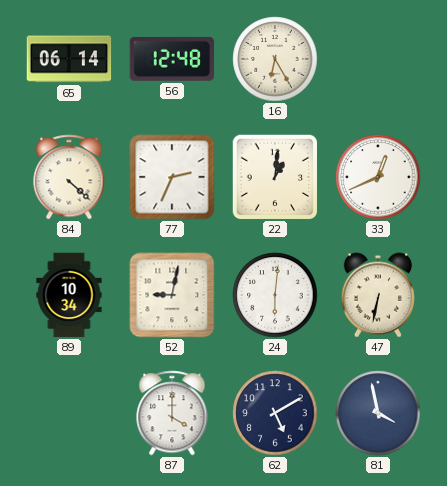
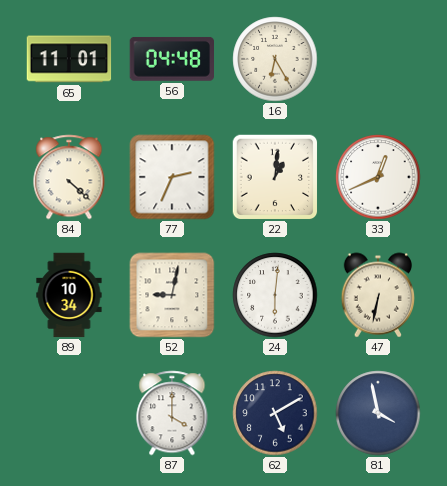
65: 06:14 -> 11:01 (69, 59)
56: 12:48 -> 04:48 (171, 59)
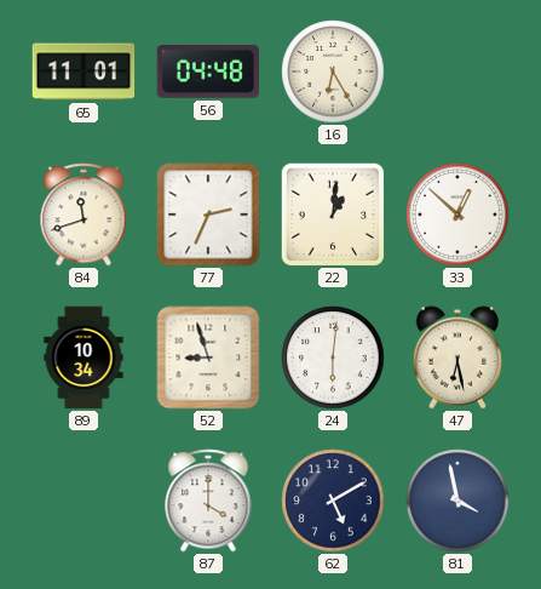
84: 4:22 -> 11:42 (84, 215)
33: 12:41 -> 12:52 (457, 215)
52: 9:02 -> 8:57 (208, 358)
47: 6:32 -> 6:28 (457, 358)
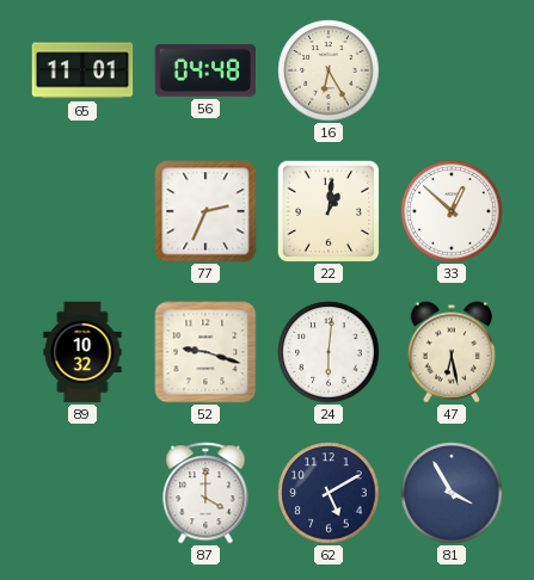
84: 11:42 -> none (84, 215)
89: 10:34 -> 10:32 (82, 352)
52: 8:57 -> 9:18 (205, 352)
81: 3:58 -> 3:55 (452, 493)
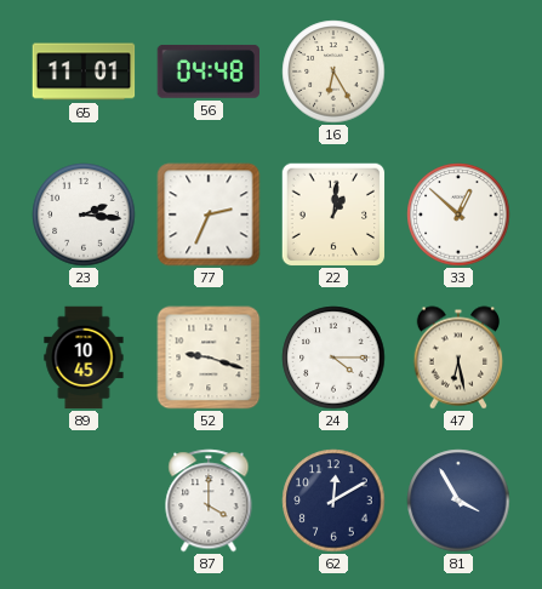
23: none -> 2:16 (84, 215)
89: 10:32 -> 10:45 (84, 358)
24: 6:01 -> 4:15 (333, 358)
62: 5:10 -> 12:10 (333, 501)
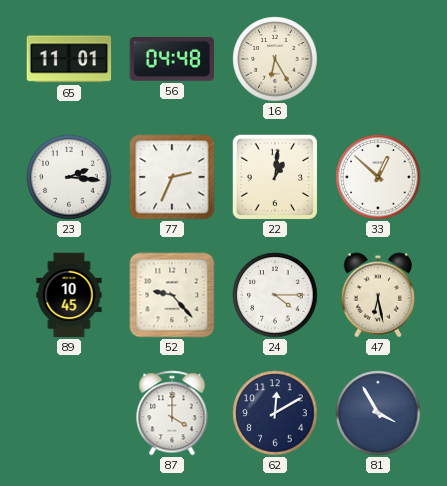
52: 9:18 -> 9:23 (172, 295)
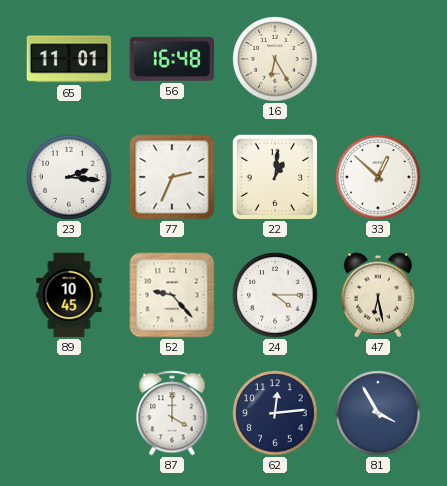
56: 04:48 -> 16:48 (171, 59)
62: 12:10 -> 12:14 (275, 413)
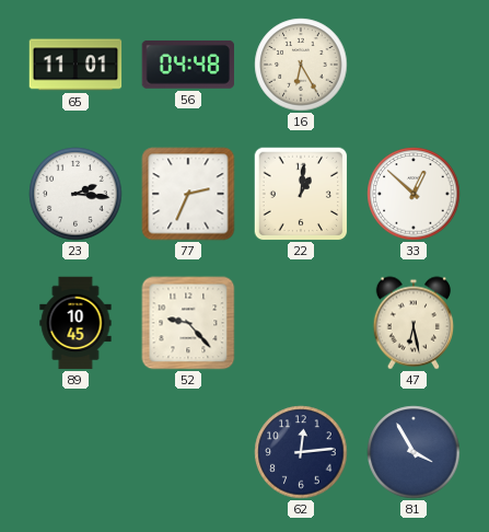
56: 16:48 -> 04:48 (187, 65)
24: 4:15 -> none (275, 295)
87: 4:00 -> none (172, 413)
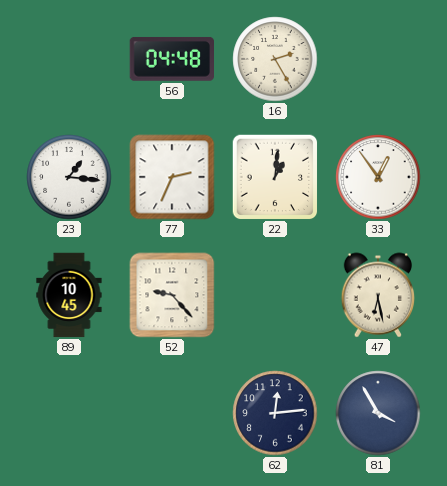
65: 11:01 -> none (75, 65)
16: 6:25 -> 2:25 (275, 59)
23: 2:16 -> 1:16 (69, 177)
33: 12:52 -> 12:54 (378, 177)
